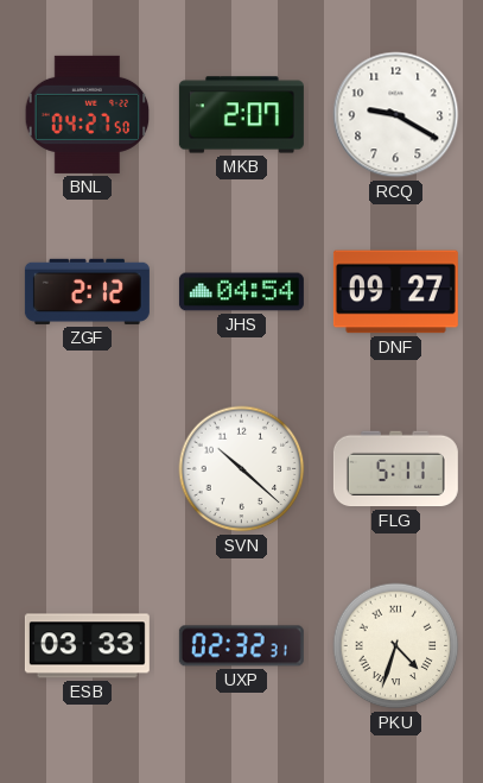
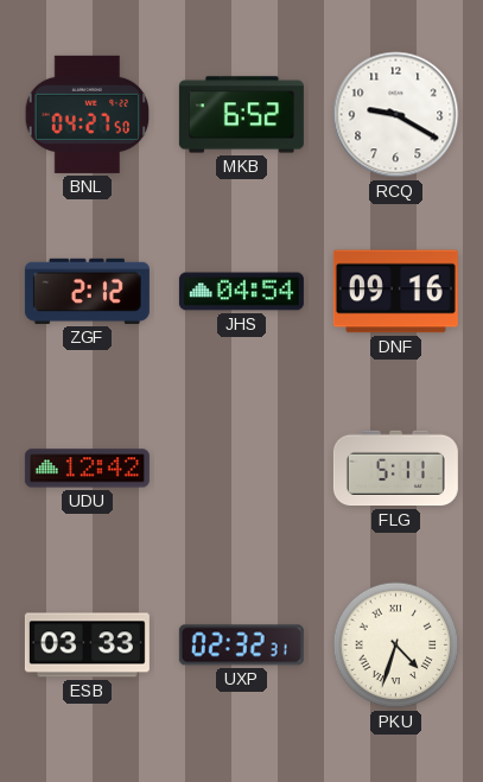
MKB: 2:07 -> 6:52 (241, 115)
DNF: 09:27 -> 09:16 (395, 292)
UDU: none -> 12:42 (87, 469)
SVN: 10:22 -> none (242, 469)
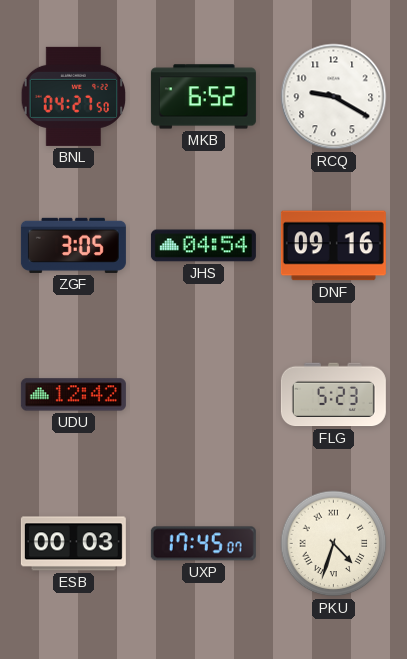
ZGF: 2:12 -> 3:05 (73, 245)
FLG: 5:11 -> 5:23 (333, 395)
ESB: 03:33 -> 00:03 (73, 544)
UXP: 02:32 -> 17:45 (203, 544)
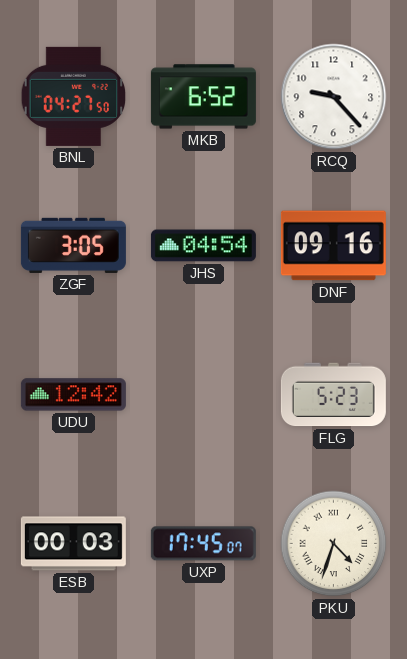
RCQ: 9:20 -> 9:23 (334, 97)
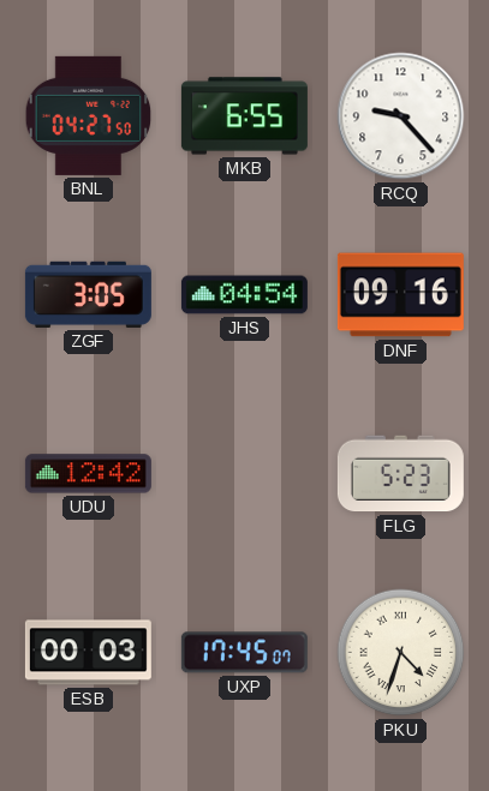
MKB: 6:52 -> 6:55 (244, 116)
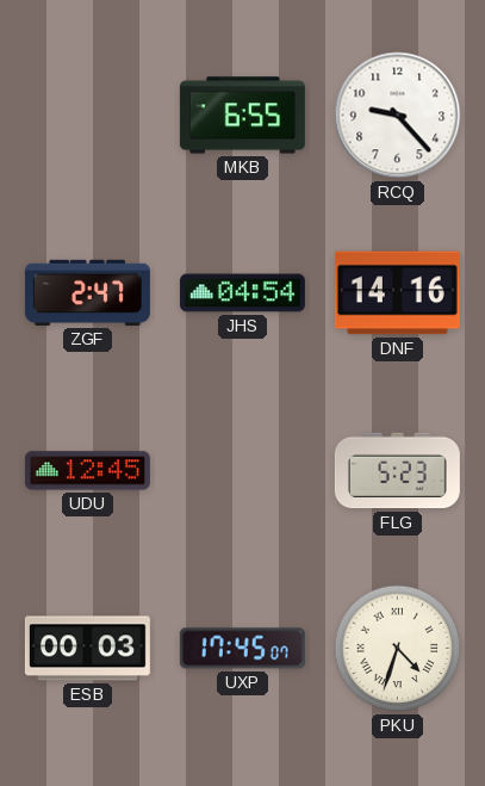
BNL: 04:27 -> none (89, 115)
ZGF: 3:05 -> 2:47 (87, 292)
DNF: 09:16 -> 14:16 (397, 293)
UDU: 12:42 -> 12:45 (87, 471)
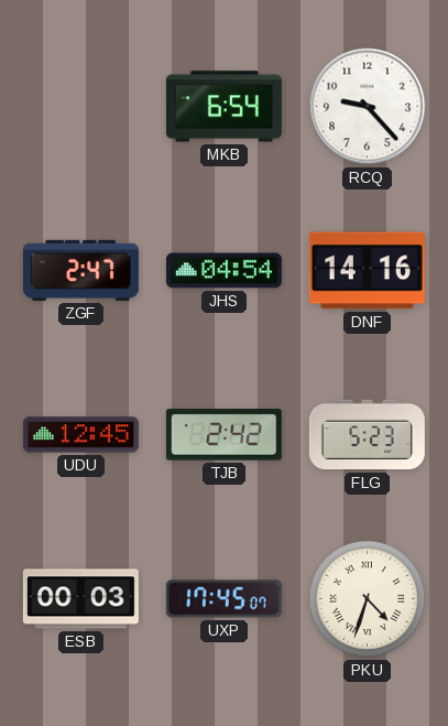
MKB: 6:55 -> 6:54 (223, 107)
TJB: none -> 2:42 (223, 435)
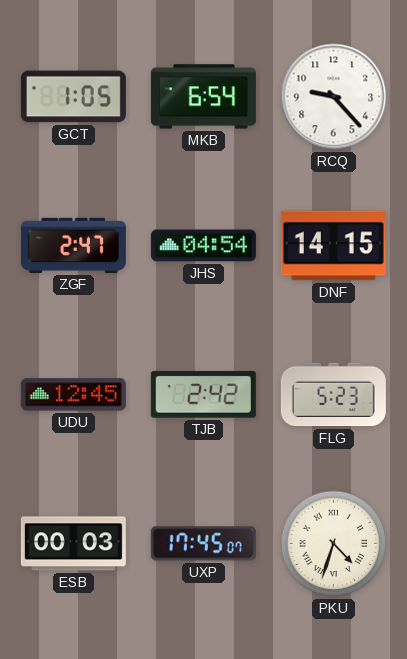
GCT: none -> 1:05 (73, 97)
DNF: 14:16 -> 14:15 (333, 246)
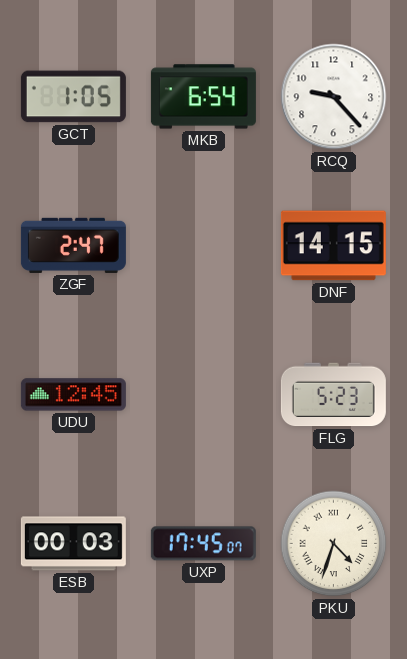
JHS: 04:54 -> none (203, 246)
TJB: 2:42 -> none (203, 395)
